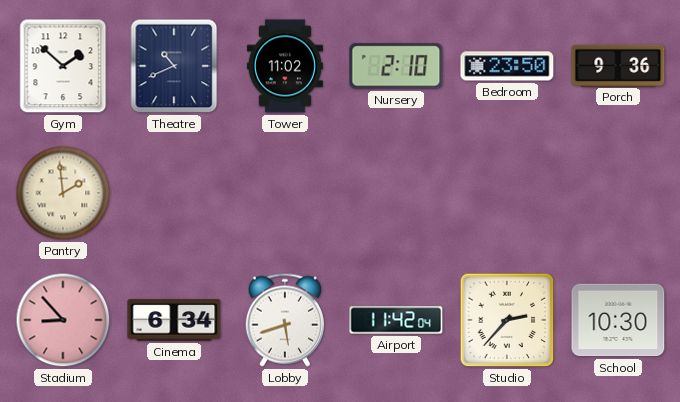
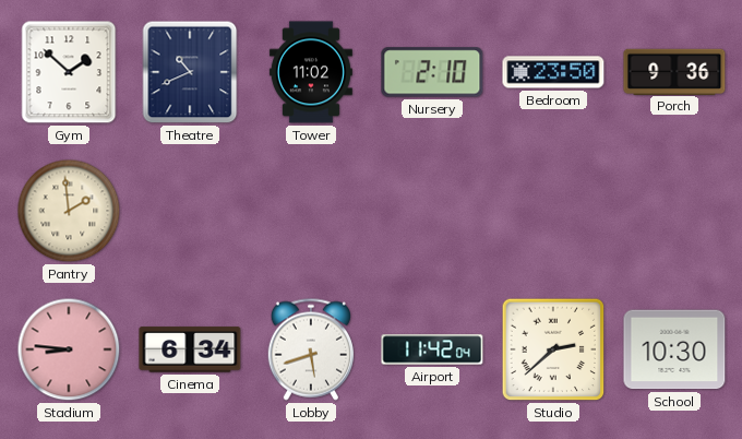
Stadium: 8:53 -> 8:46 (69, 349)
Studio: 2:37 -> 2:38 (553, 349)
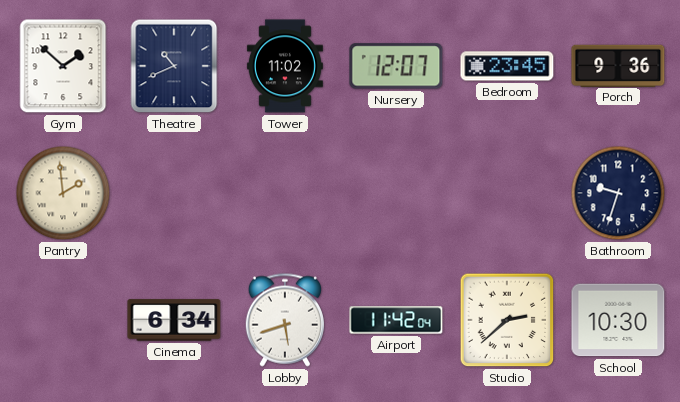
Nursery: 2:10 -> 12:07 (396, 66)
Bedroom: 23:50 -> 23:45 (507, 66)
Bathroom: none -> 9:33 (618, 193)
Stadium: 8:46 -> none (69, 349)
